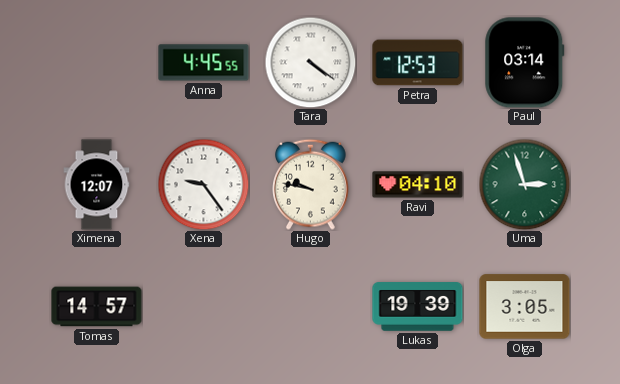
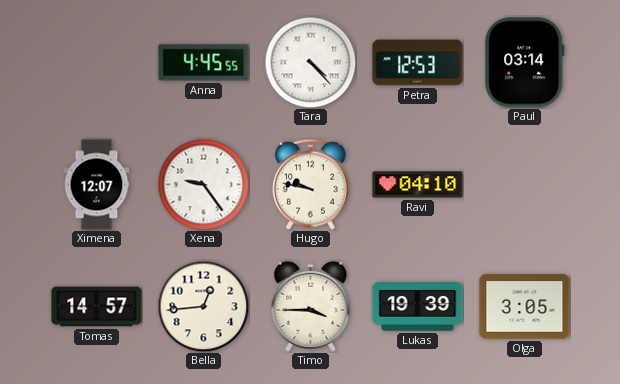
Tara: 4:21 -> 4:23 (310, 62)
Uma: 2:57 -> none (524, 184)
Bella: none -> 12:44 (203, 306)
Timo: none -> 3:45 (311, 306)
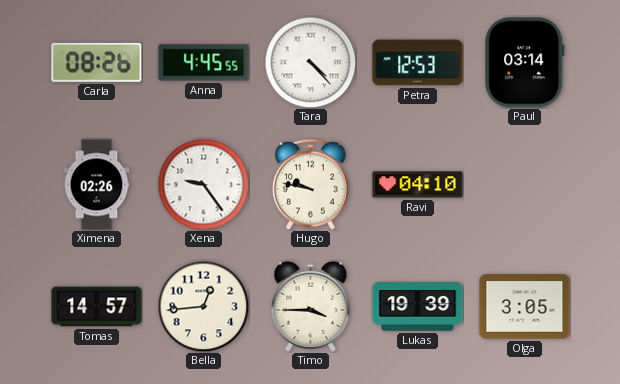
Carla: none -> 08:26 (97, 62)
Ximena: 12:07 -> 02:26 (97, 185)
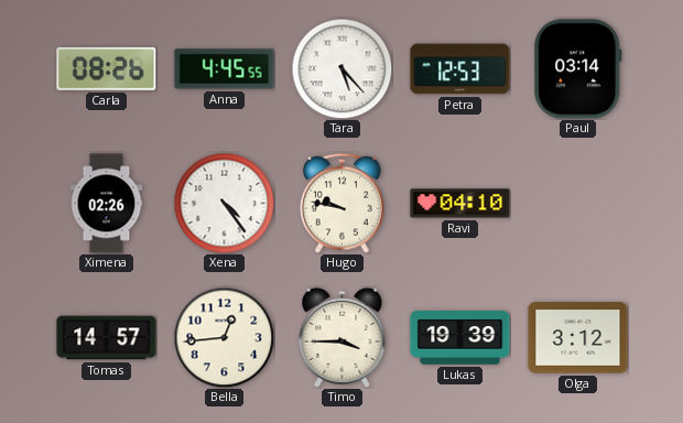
Tara: 4:23 -> 5:23 (341, 68)
Xena: 9:24 -> 4:24 (224, 203)
Olga: 3:05 -> 3:12 (578, 338)
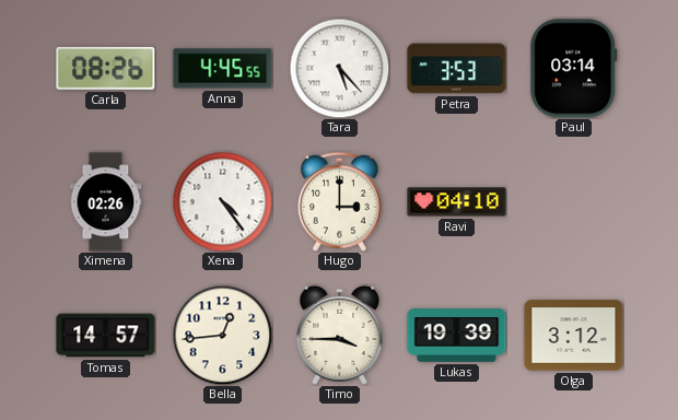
Petra: 12:53 -> 3:53 (457, 69)
Hugo: 9:47 -> 3:00 (340, 201)
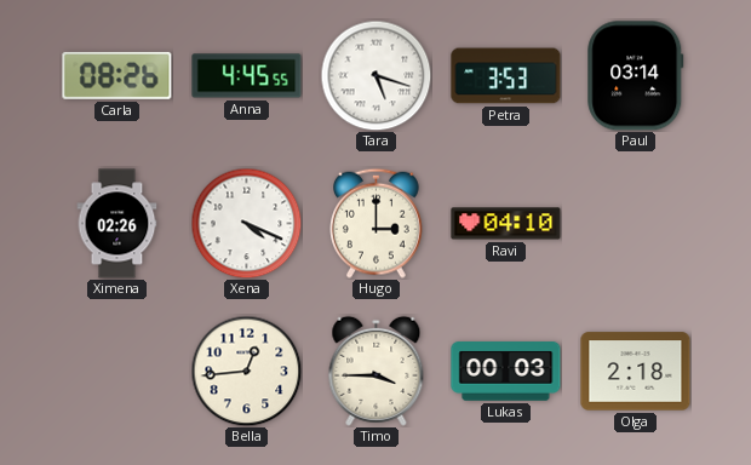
Tara: 5:23 -> 5:18 (375, 75)
Xena: 4:24 -> 4:19 (246, 223)
Tomas: 14:57 -> none (106, 336)
Lukas: 19:39 -> 00:03 (506, 372)
Olga: 3:12 -> 2:18 (636, 372)
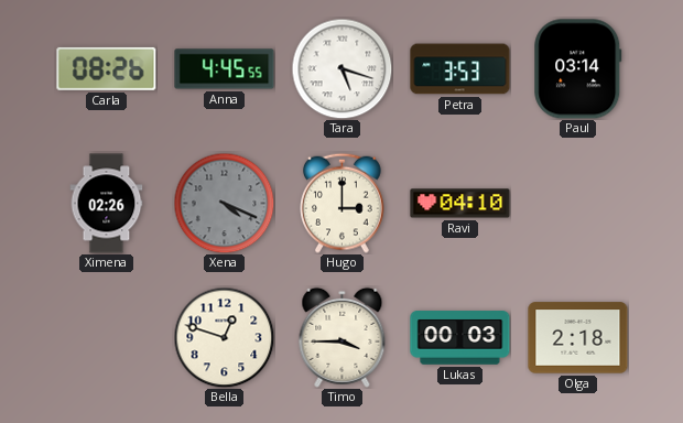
Xena dial: white -> grey (224, 203)
Bella: 12:44 -> 12:48 (224, 337)
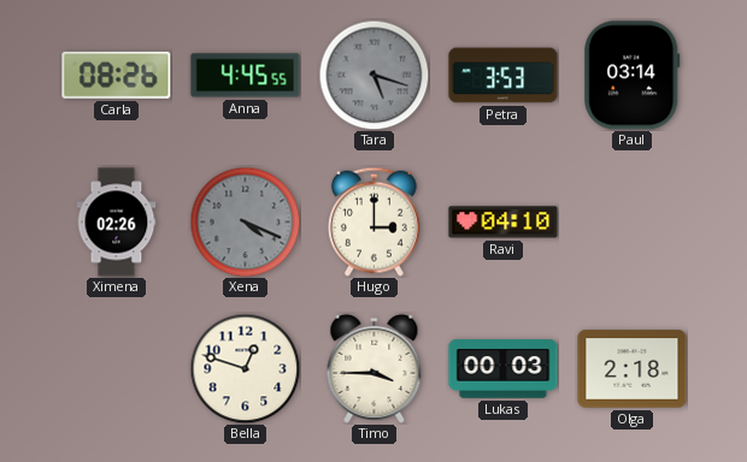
Tara dial: white -> grey (373, 75)
